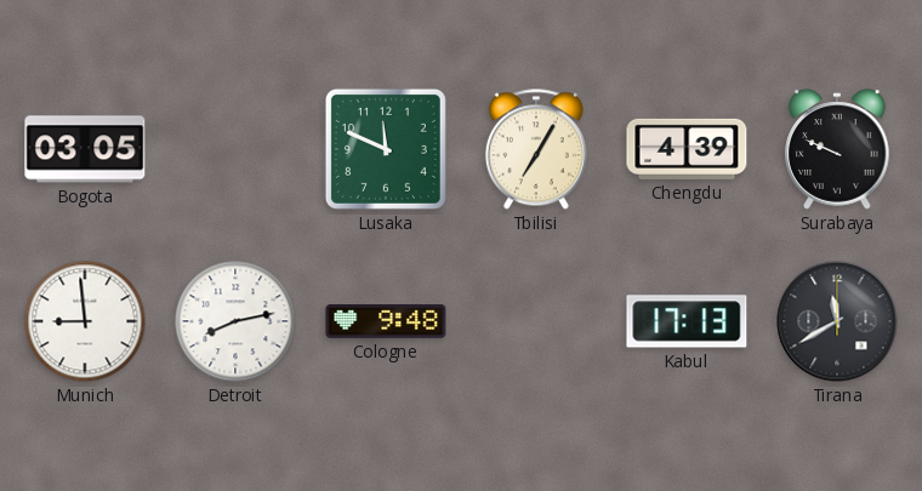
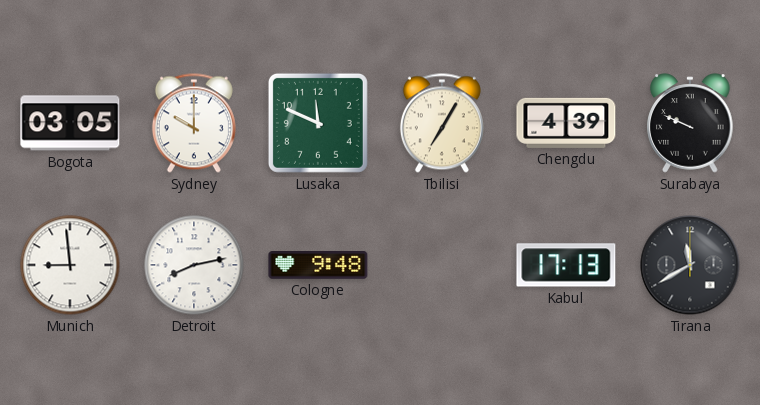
Sydney: none -> 10:00 (194, 123)
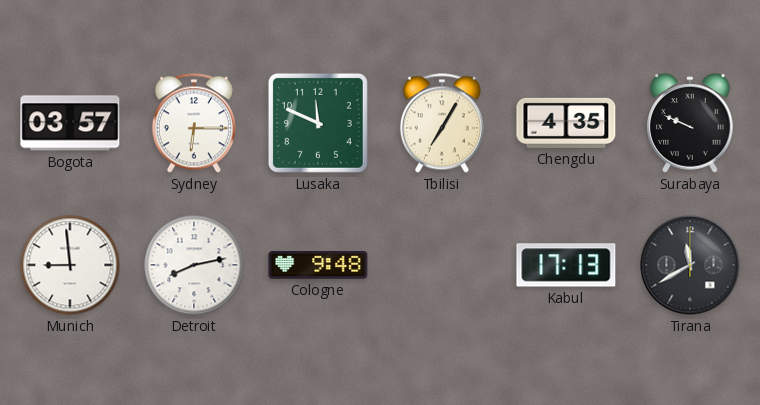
Bogota: 03:05 -> 03:57 (70, 123)
Sydney: 10:00 -> 6:15 (194, 123)
Chengdu: 4:39 -> 4:35 (566, 123)
